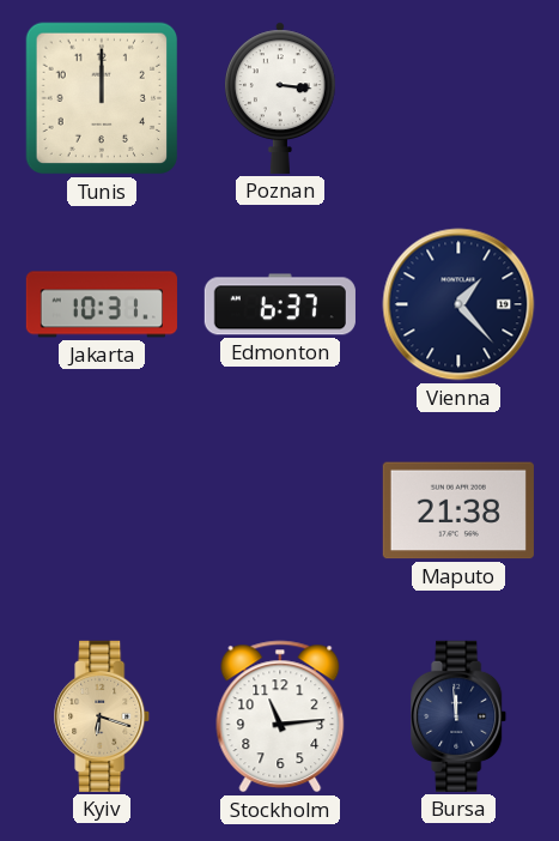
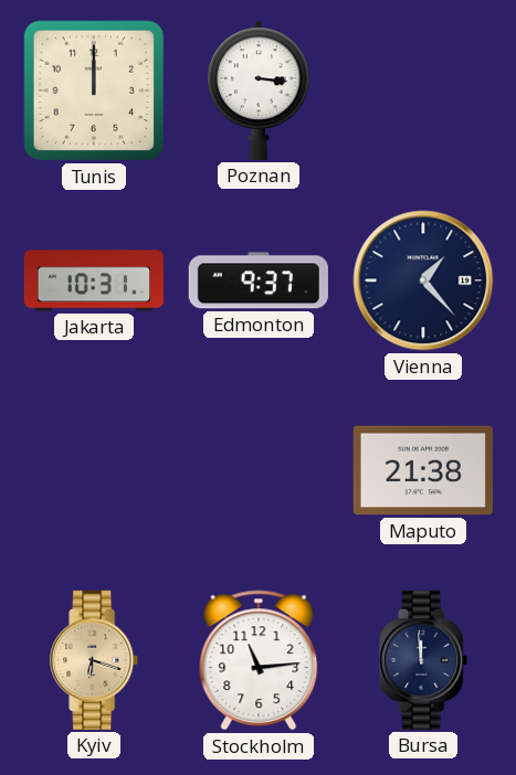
Edmonton: 6:37 -> 9:37 (259, 280)
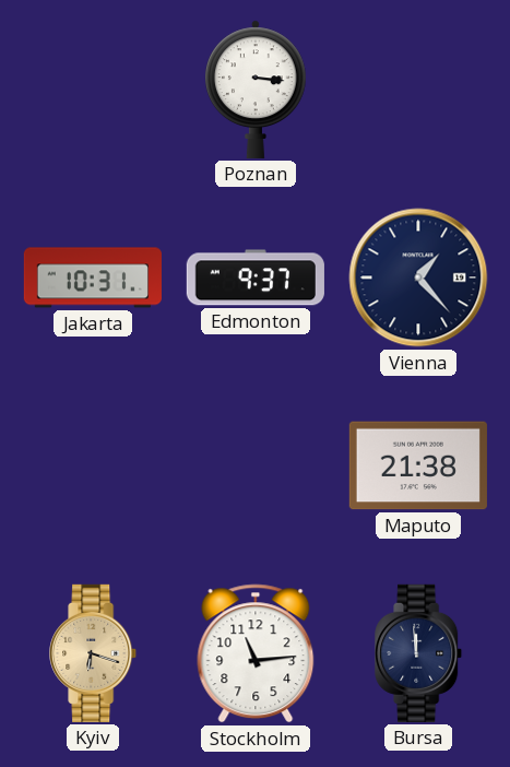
Tunis: 12:00 -> none (94, 91)
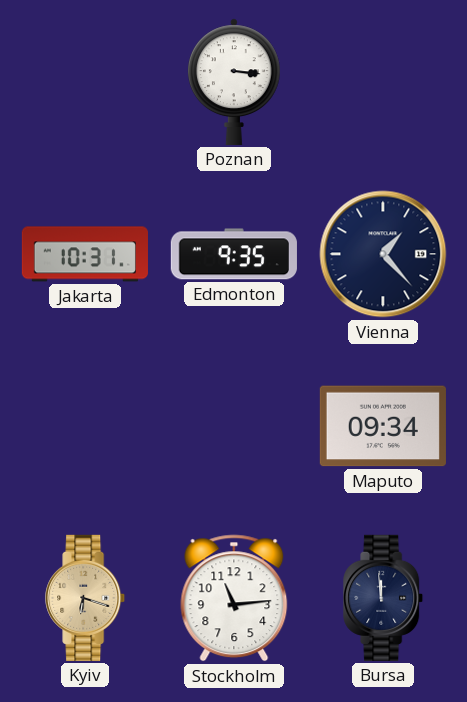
Edmonton: 9:37 -> 9:35 (234, 254)
Maputo: 21:38 -> 09:34 (383, 426)
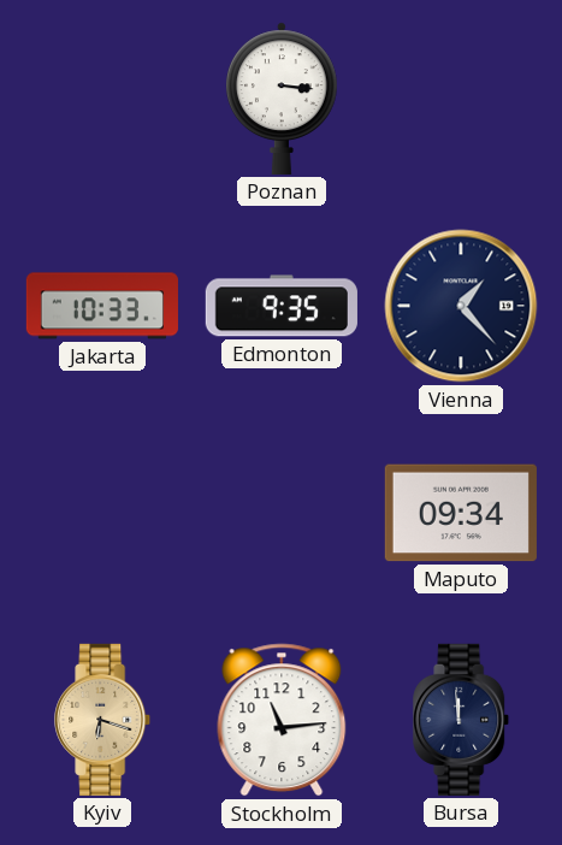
Jakarta: 10:31 -> 10:33 (102, 306)
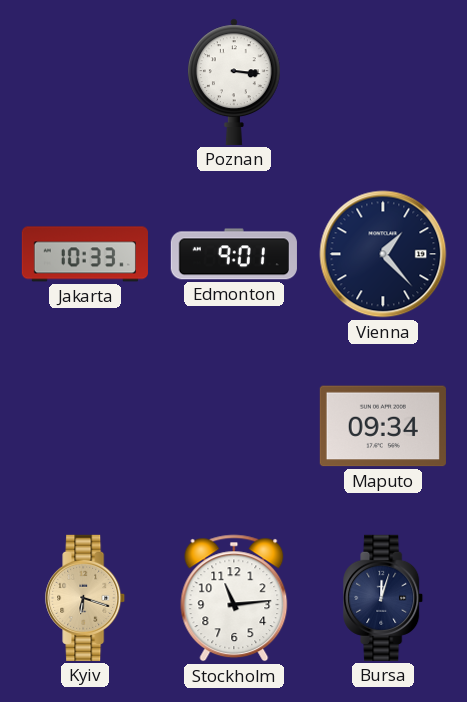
Edmonton: 9:35 -> 9:01 (234, 254)
Bursa: 11:59 -> 12:03 (384, 598)
